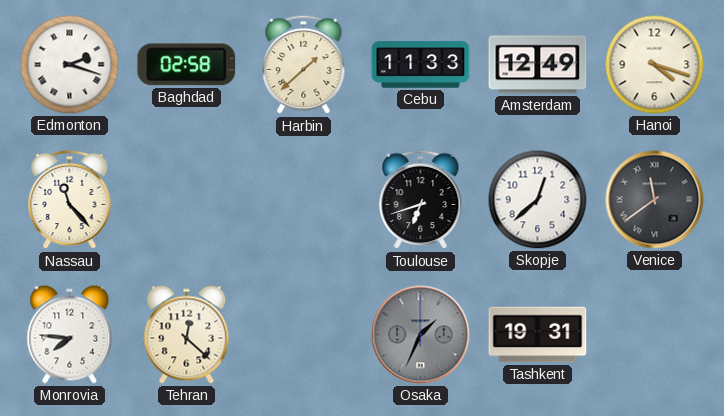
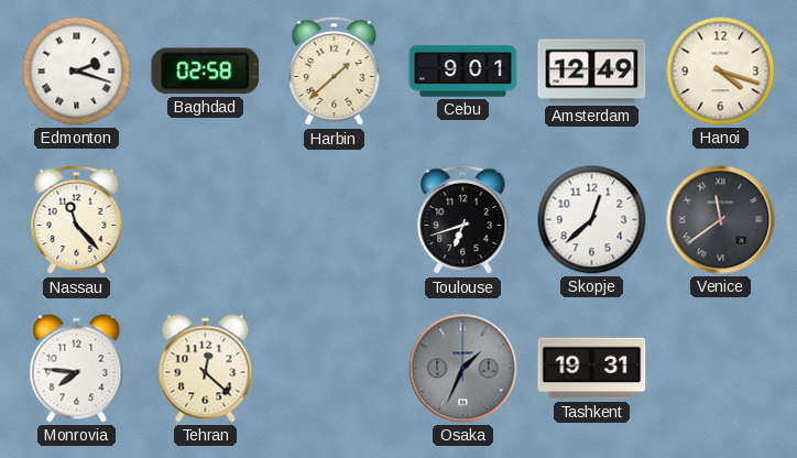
Cebu: 11:33 -> 9:01 (463, 72)
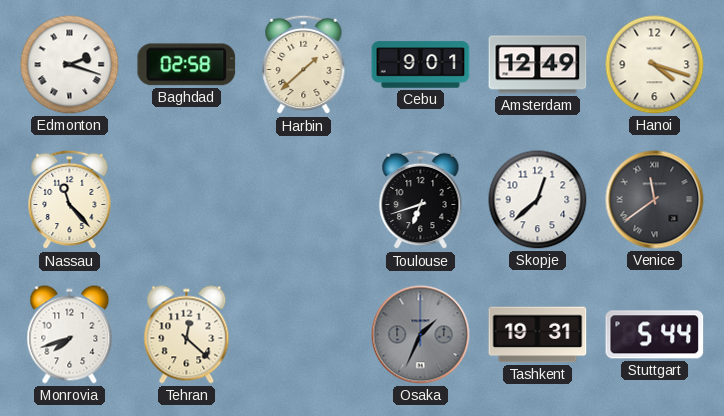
Monrovia: 7:46 -> 7:42 (70, 335)
Stuttgart: none -> 5:44 (655, 335)
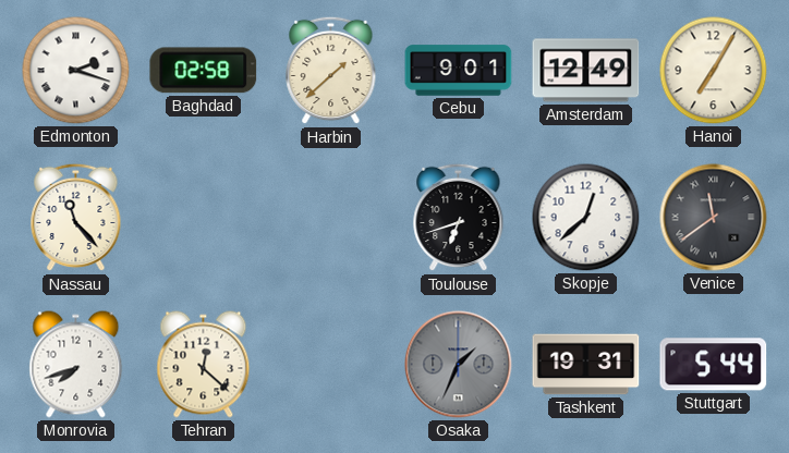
Hanoi: 4:18 -> 7:05 (714, 71)
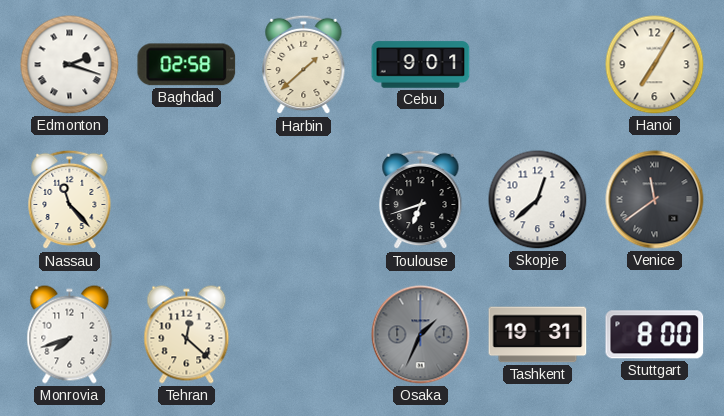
Amsterdam: 12:49 -> none (586, 71)
Stuttgart: 5:44 -> 8:00 (655, 335)
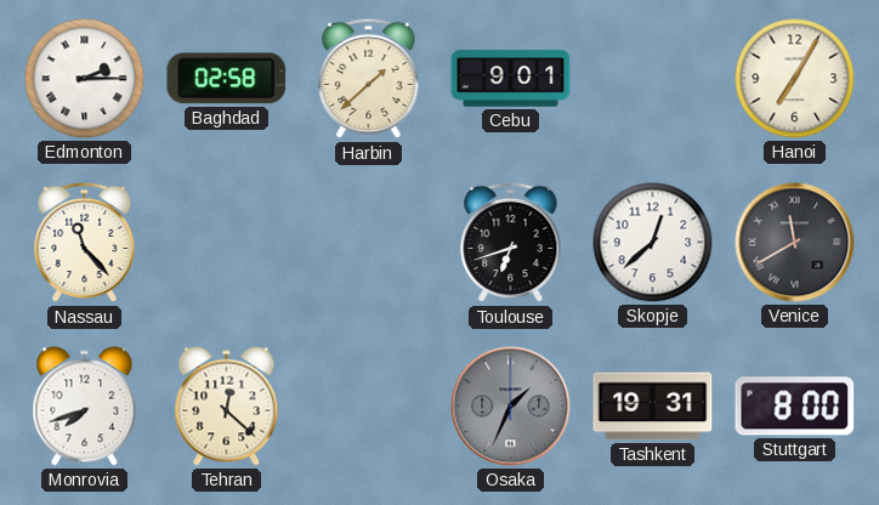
Edmonton: 2:18 -> 2:15 (85, 79)
Venice: 11:39 -> 11:40 (795, 243)
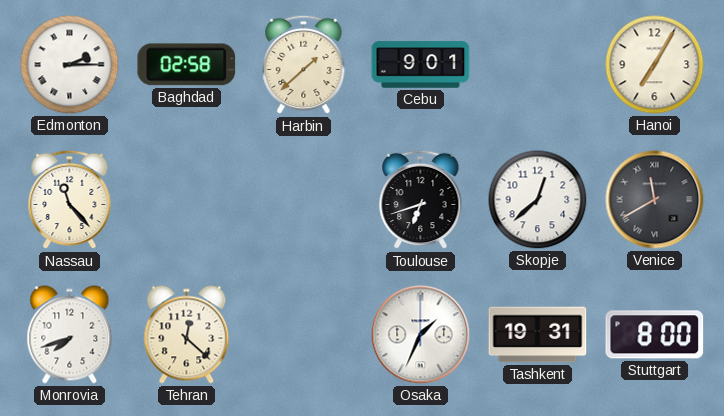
Osaka dial: grey -> white (421, 335)
